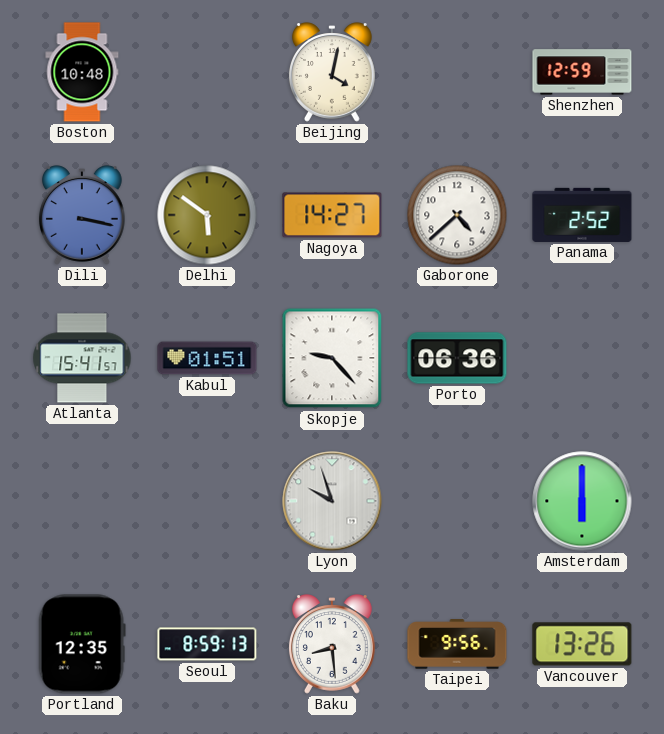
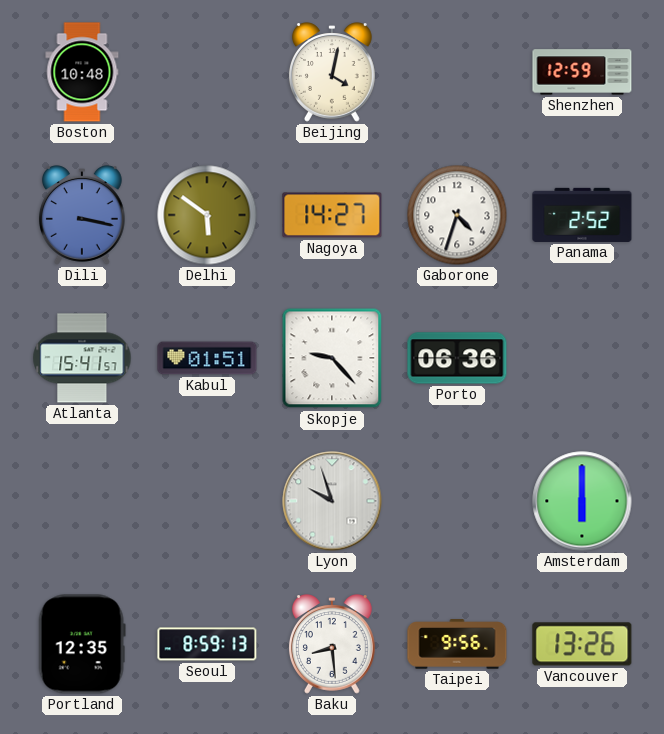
Gaborone: 4:38 -> 4:33 (457, 215)
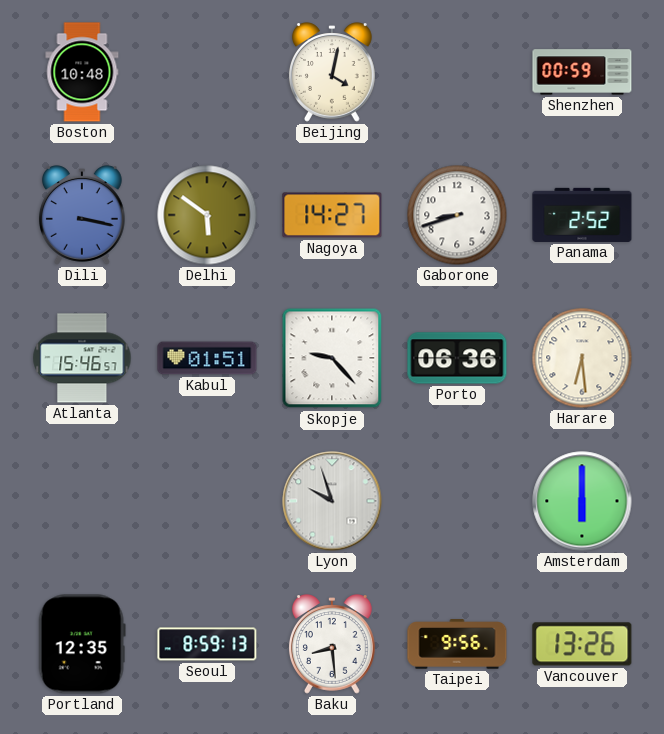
Shenzhen: 12:59 -> 00:59 (582, 72)
Gaborone: 4:33 -> 8:42 (457, 215)
Atlanta: 15:41 -> 15:46 (82, 358)
Harare: none -> 6:29 (582, 358)
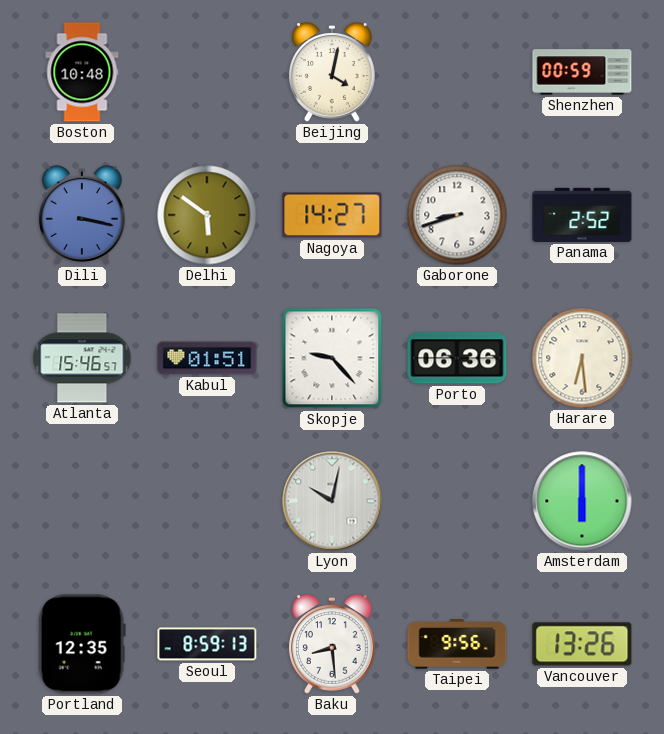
Lyon: 9:57 -> 10:02 (332, 501)
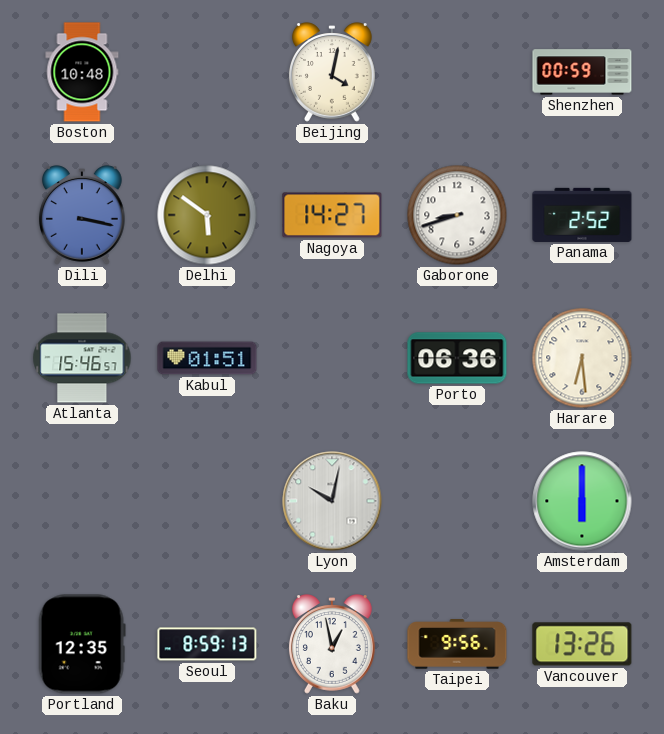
Skopje: 9:23 -> none (332, 358)
Baku: 8:29 -> 12:58 (332, 644)
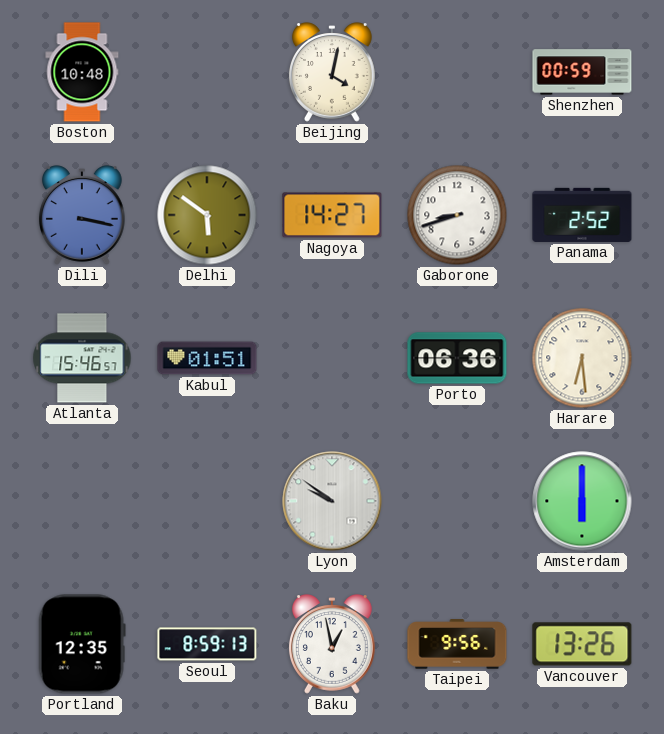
Lyon: 10:02 -> 9:51 (332, 501)
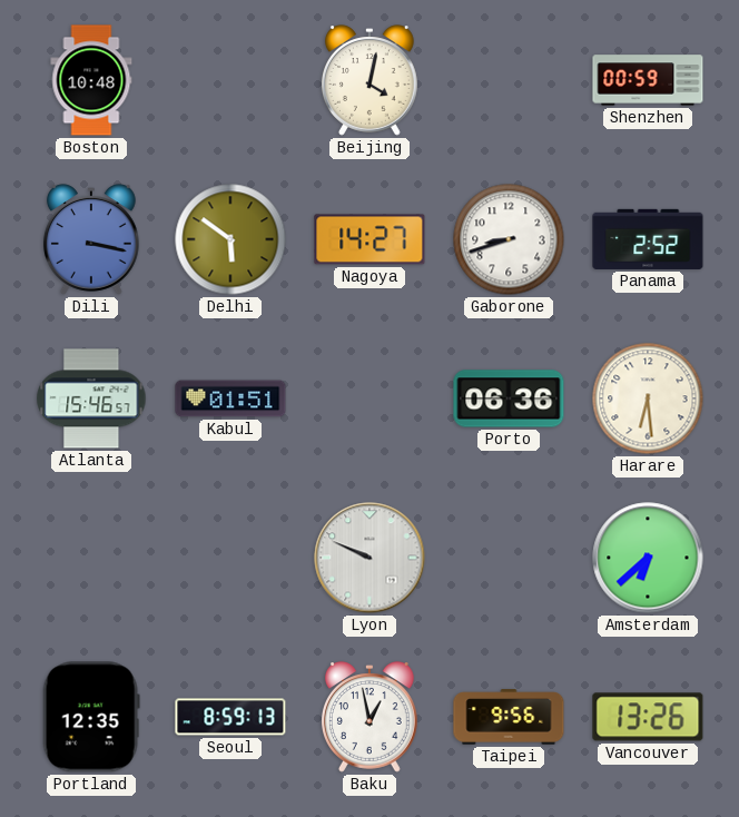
Lyon: 9:51 -> 9:49 (369, 558)
Amsterdam: 6:00 -> 6:38 (648, 558)
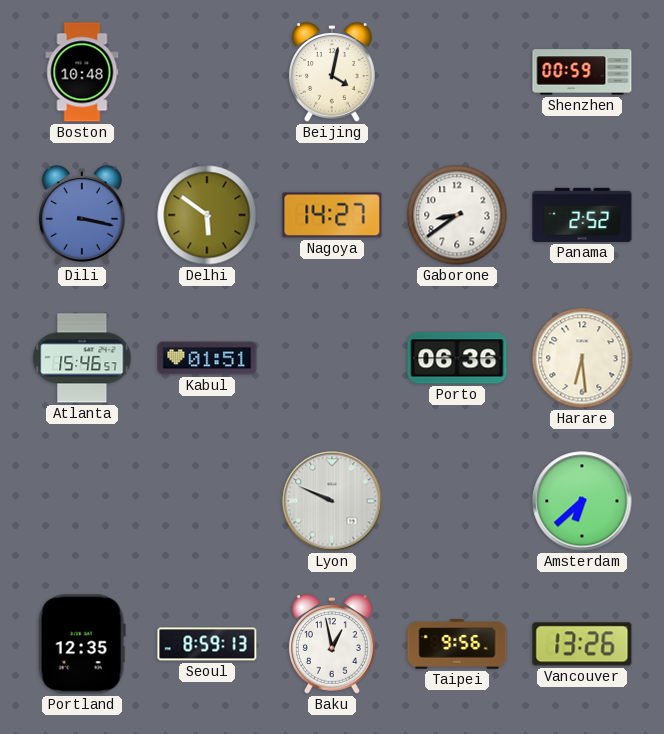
Gaborone: 8:42 -> 8:39 (457, 215)
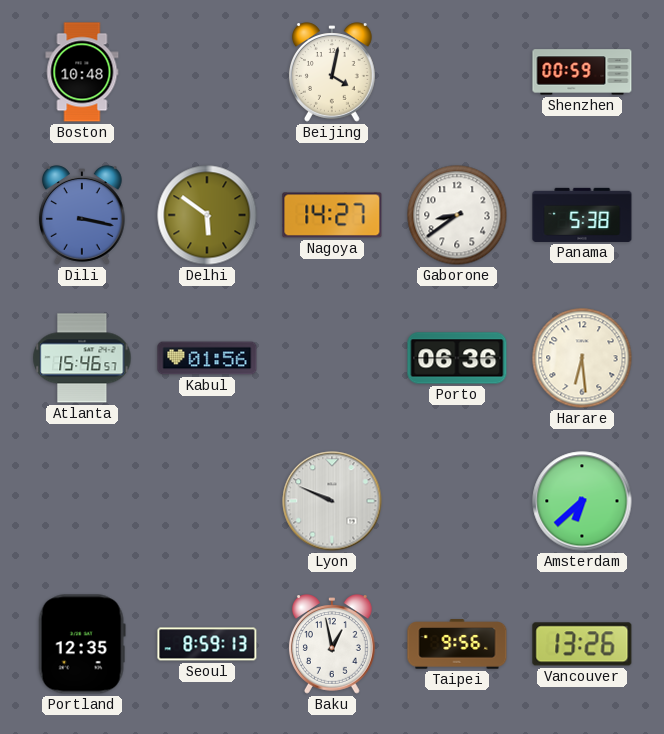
Panama: 2:52 -> 5:38 (582, 215)
Kabul: 01:51 -> 01:56 (207, 358)
